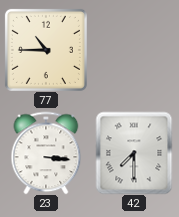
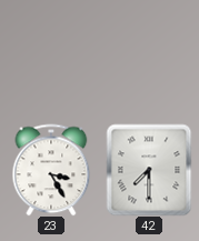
77: 10:45 -> none (46, 50)
23: 3:16 -> 3:25 (51, 170)
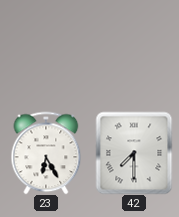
23: 3:25 -> 6:25 (46, 153)
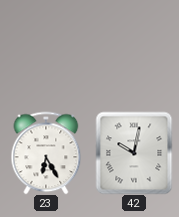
42: 7:30 -> 10:02 (134, 153)
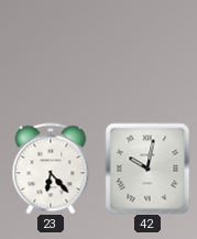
23: 6:25 -> 6:23 (51, 169)
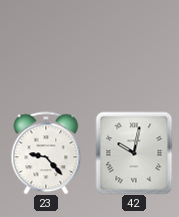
23: 6:23 -> 9:23 (46, 153)
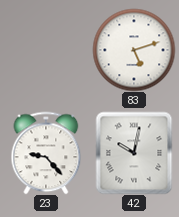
83: none -> 5:12 (134, 50)
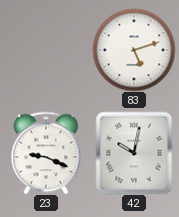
23: 9:23 -> 9:19 (46, 153)
